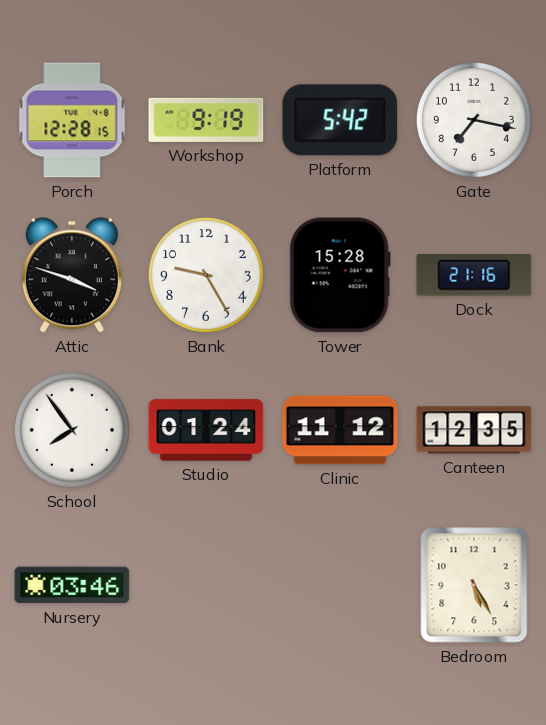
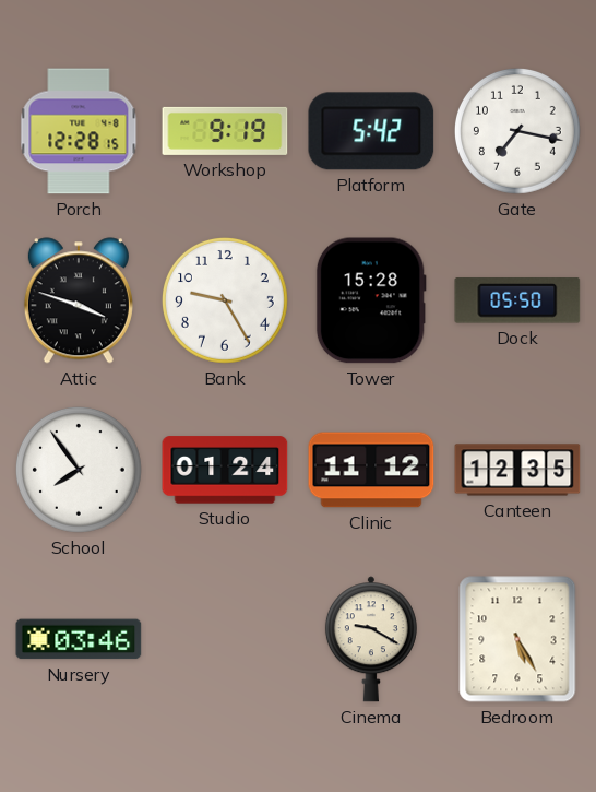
Dock: 21:16 -> 05:50 (517, 300)
Cinema: none -> 9:20 (371, 639)
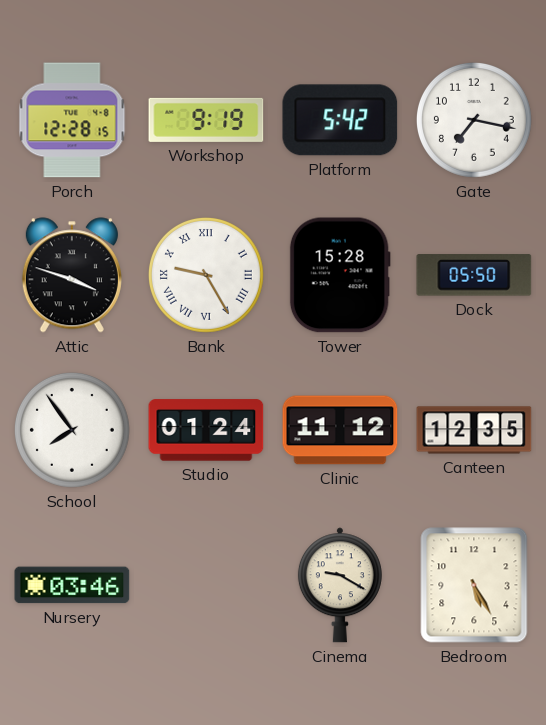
Bank numerals: Arabic -> Roman (207, 276)
